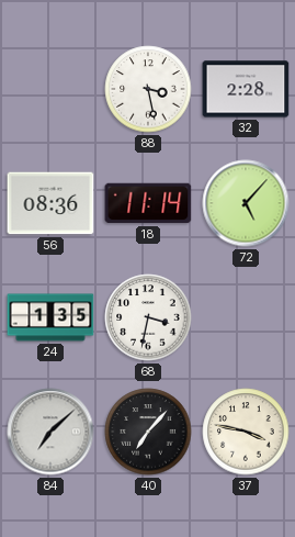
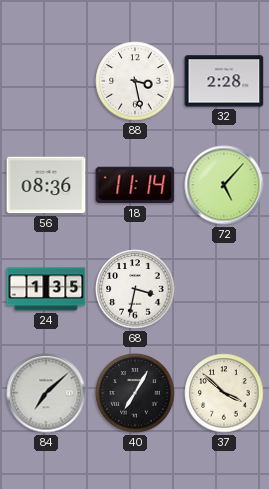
40: 7:07 -> 7:05 (135, 393)
37: 3:47 -> 3:52 (224, 393)
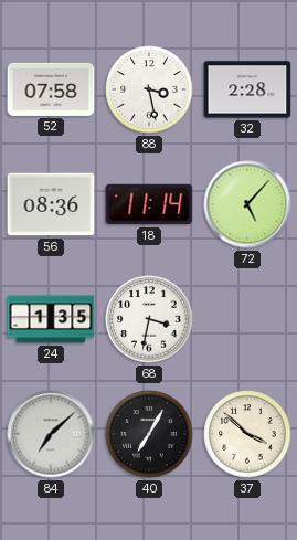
52: none -> 07:58 (51, 89)
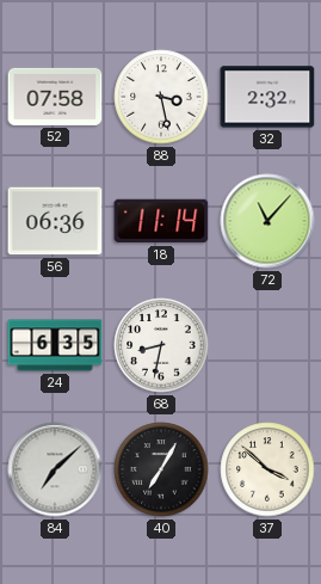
32: 2:28 -> 2:32 (267, 97)
56: 08:36 -> 06:36 (55, 221)
72: 5:07 -> 11:07 (267, 221)
24: 1:35 -> 6:35 (55, 345)
68: 3:32 -> 8:32 (161, 345)
